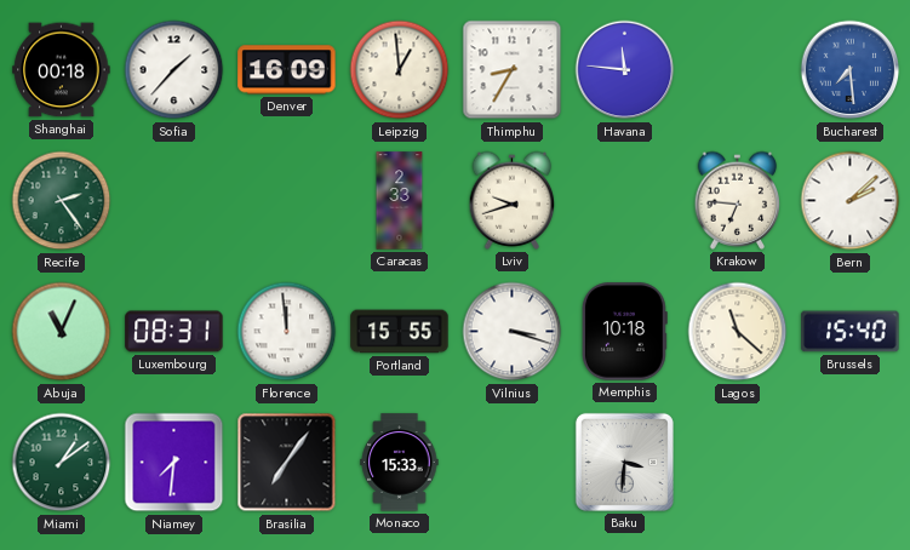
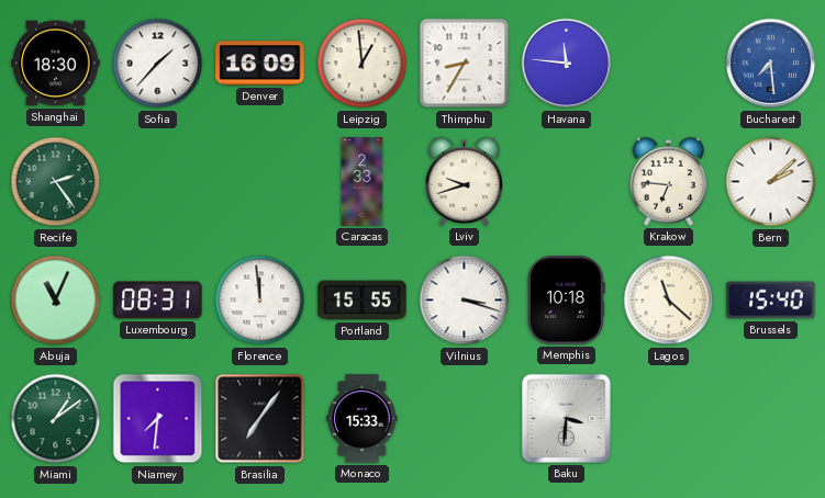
Shanghai: 00:18 -> 18:30 (56, 64)
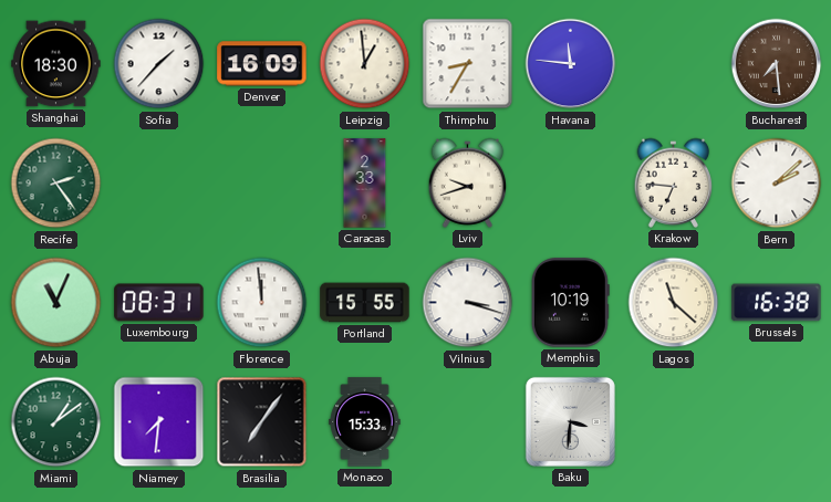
Bucharest dial: blue -> brown (777, 64)
Memphis: 10:18 -> 10:19 (570, 303)
Brussels: 15:40 -> 16:38 (777, 303)
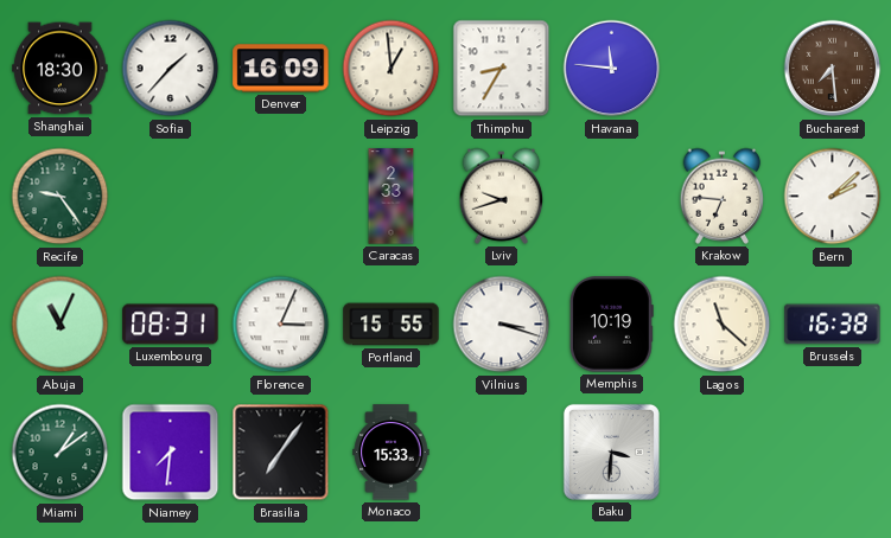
Recife: 2:24 -> 9:24 (61, 197)
Florence: 11:59 -> 3:04 (281, 325)
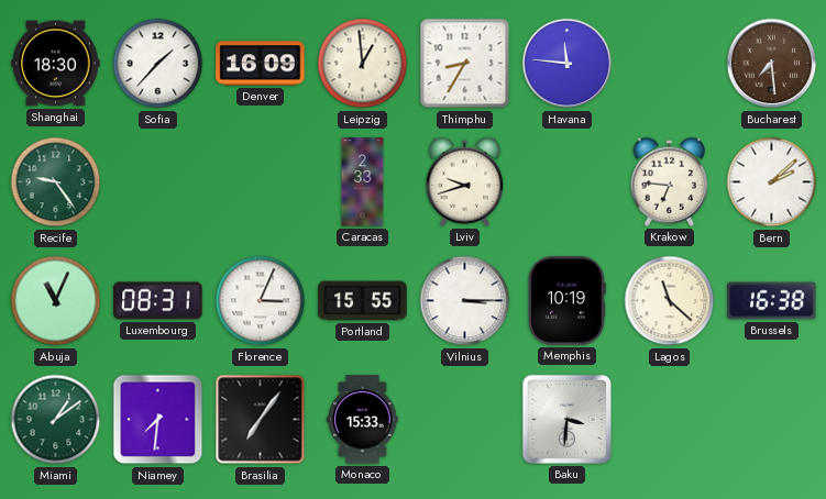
Vilnius: 3:18 -> 3:15 (465, 301)
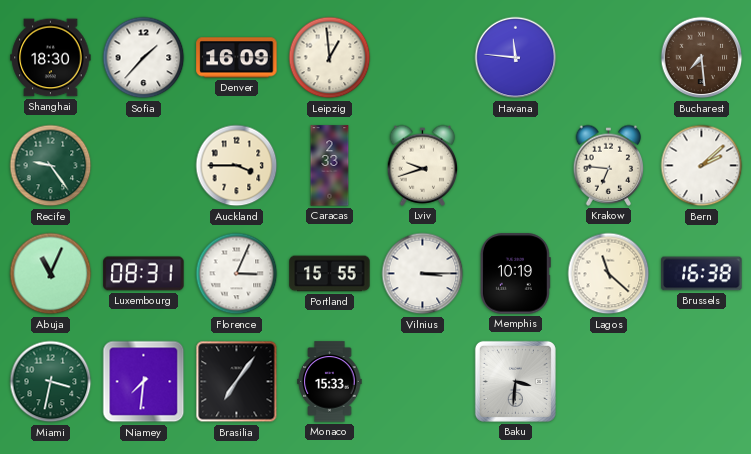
Thimphu: 8:35 -> none (465, 64)
Auckland: none -> 3:45 (237, 166)
Miami: 1:09 -> 3:32 (51, 382)
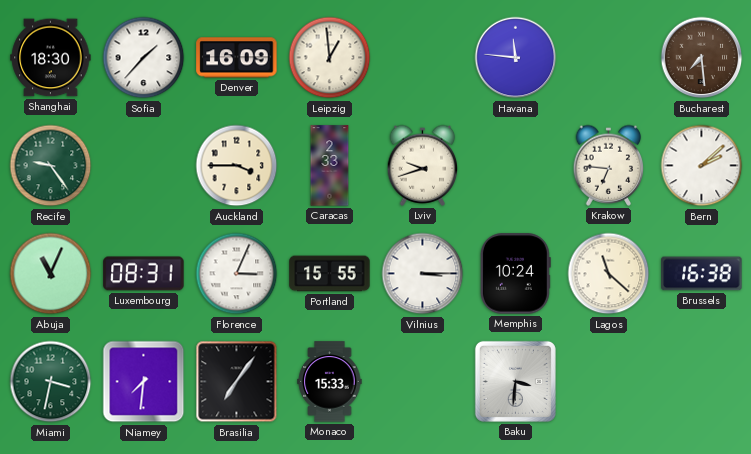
Memphis: 10:19 -> 10:24 (515, 274)
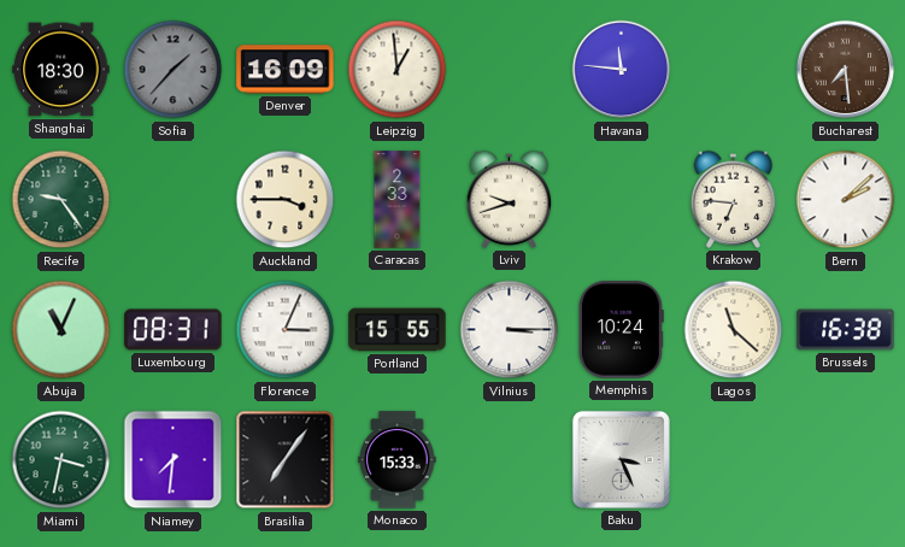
Sofia dial: white -> grey (174, 70)
Baku: 3:31 -> 3:26 (621, 459)
